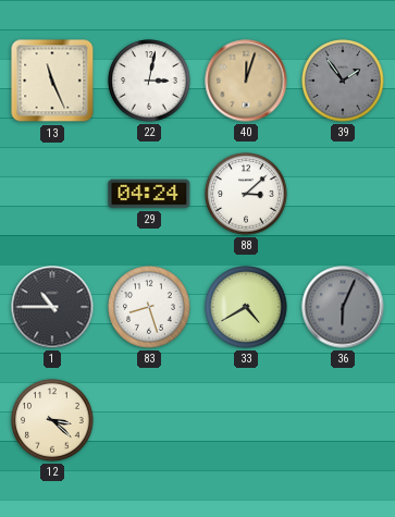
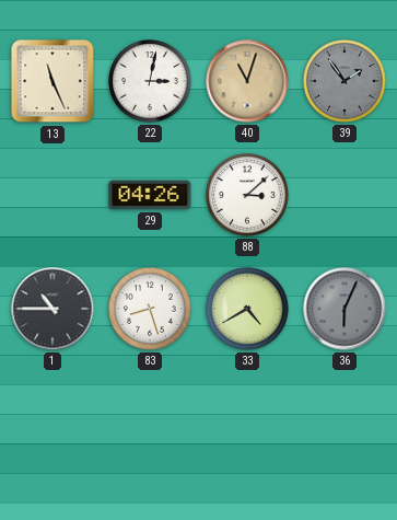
40: 12:03 -> 11:03 (247, 81)
29: 04:24 -> 04:26 (150, 195)
12: 3:22 -> none (52, 420)
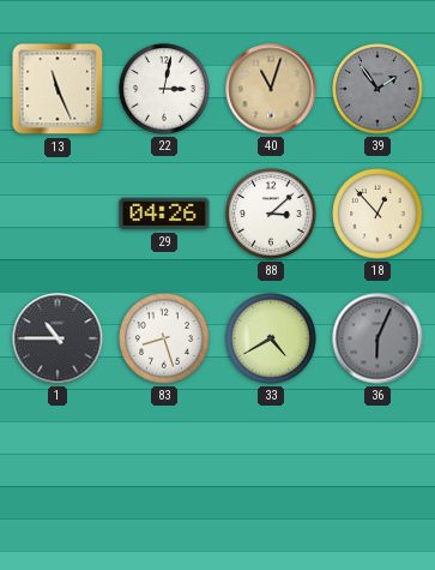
18: none -> 12:53 (377, 214)
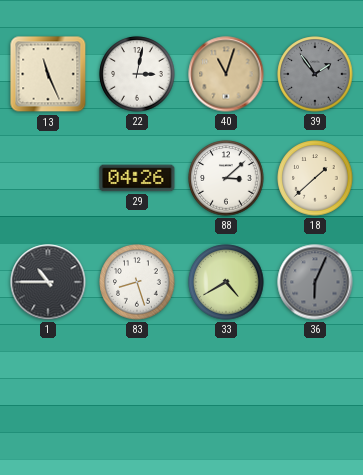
18: 12:53 -> 1:38 (315, 178)
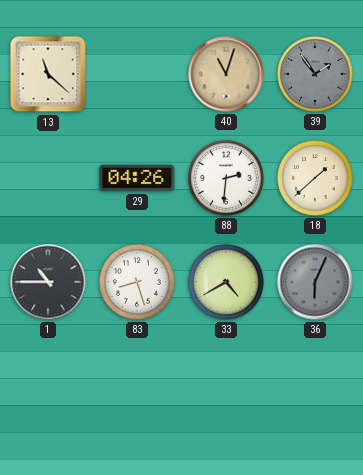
13: 11:26 -> 11:22 (48, 74)
22: 3:02 -> none (137, 74)
88: 3:08 -> 2:31 (226, 178)
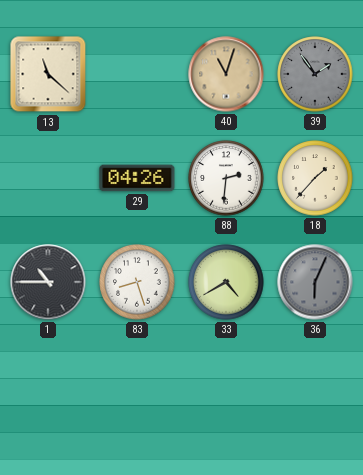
18: 1:38 -> 1:37 (315, 178)
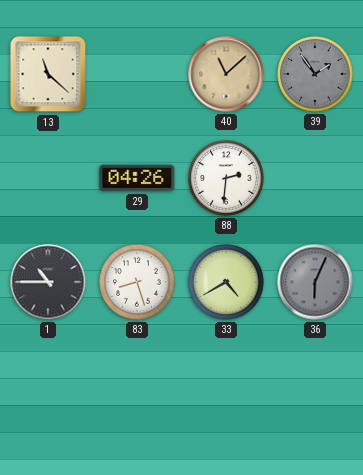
40: 11:03 -> 11:08 (226, 74)
18: 1:37 -> none (315, 178)
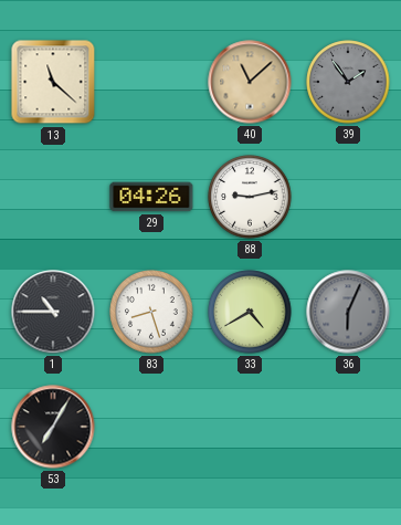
88: 2:31 -> 9:13 (250, 197)
53: none -> 7:05 (53, 427)
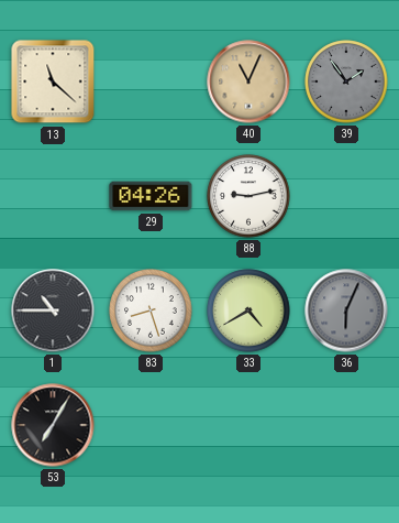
40: 11:08 -> 11:04 (248, 81)
